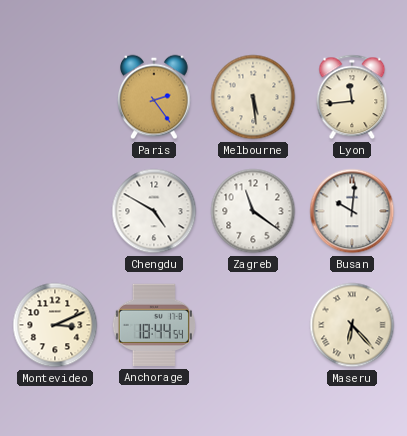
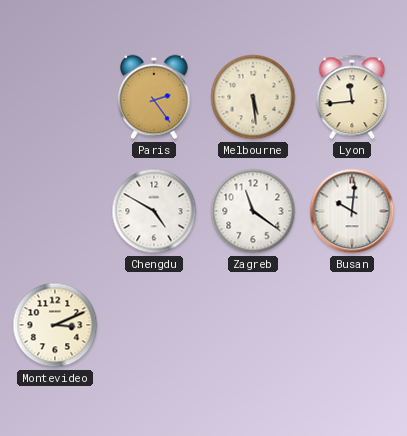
Anchorage: 18:44 -> none (154, 325)
Maseru: 6:23 -> none (352, 325)
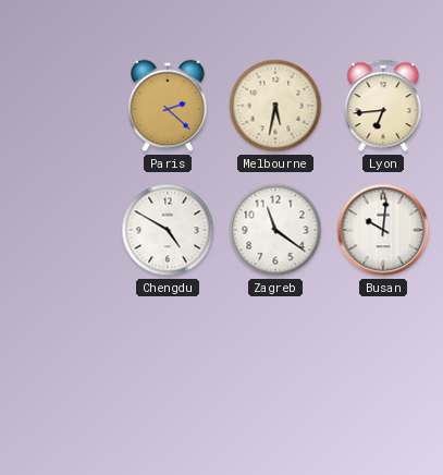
Paris: 2:24 -> 2:22 (168, 106)
Melbourne: 5:29 -> 5:32 (275, 106)
Lyon: 11:44 -> 6:44 (383, 106)
Montevideo: 3:11 -> none (55, 325)
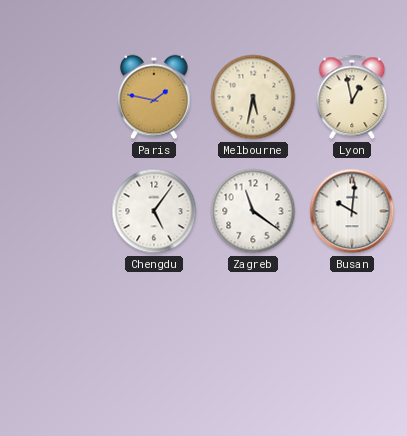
Paris: 2:22 -> 1:47 (154, 97)
Lyon: 6:44 -> 12:58 (352, 97)
Chengdu: 4:50 -> 5:06 (154, 211)
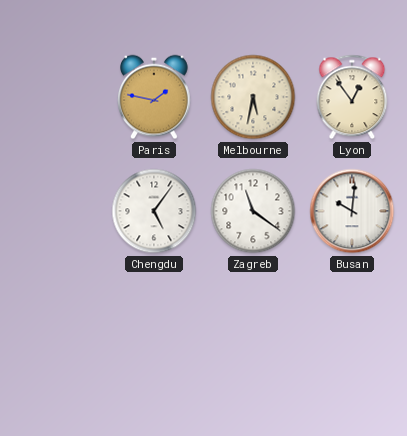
Lyon: 12:58 -> 12:54 (352, 97)
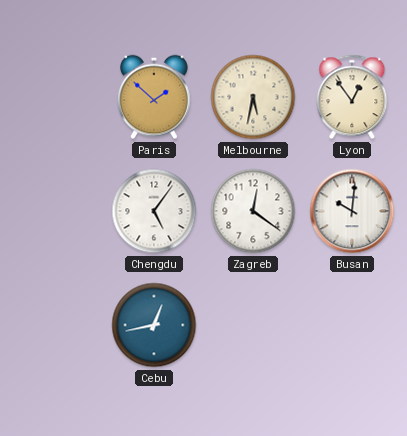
Paris: 1:47 -> 1:52 (154, 97)
Zagreb: 11:21 -> 12:21 (253, 211)
Cebu: none -> 12:43 (154, 325)
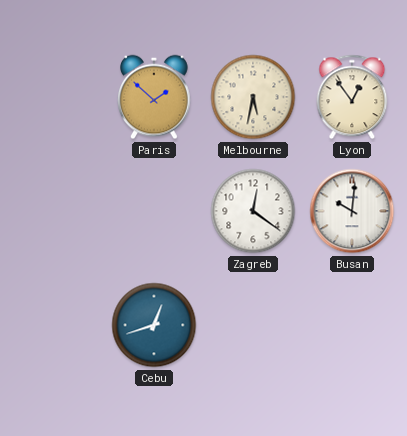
Chengdu: 5:06 -> none (154, 211)
Cebu: 12:43 -> 12:42 (154, 325)
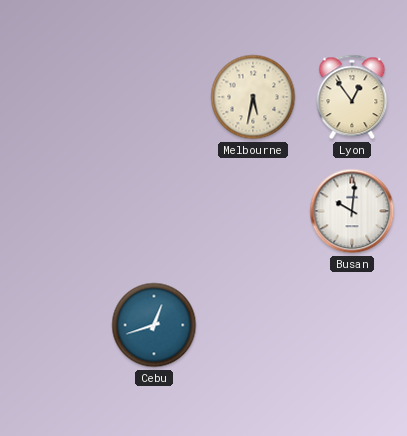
Paris: 1:52 -> none (154, 97)
Zagreb: 12:21 -> none (253, 211)
